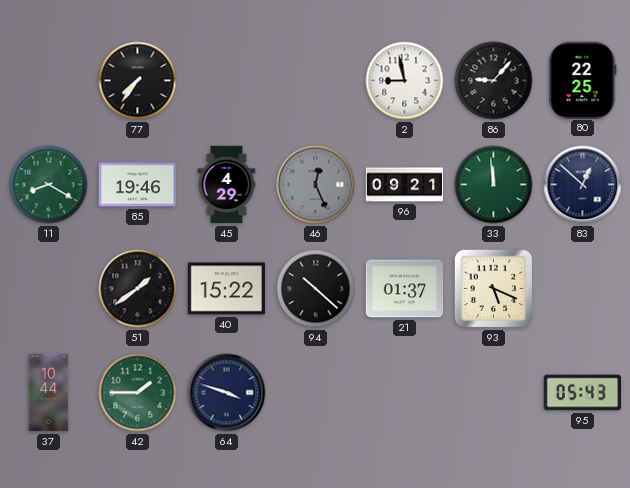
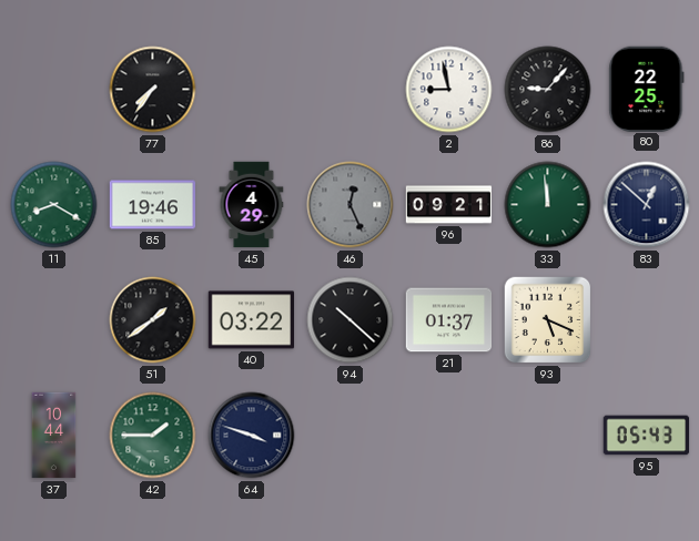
40: 15:22 -> 03:22 (252, 320)
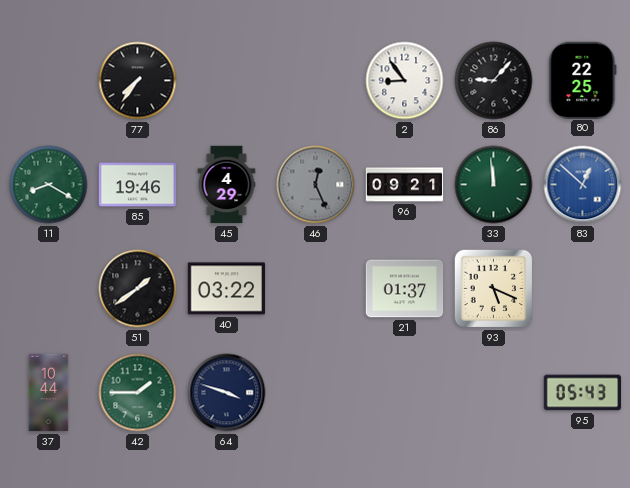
2: 8:58 -> 8:54 (405, 81)
83 dial: navy -> blue (583, 185)
94: 10:22 -> none (351, 320)
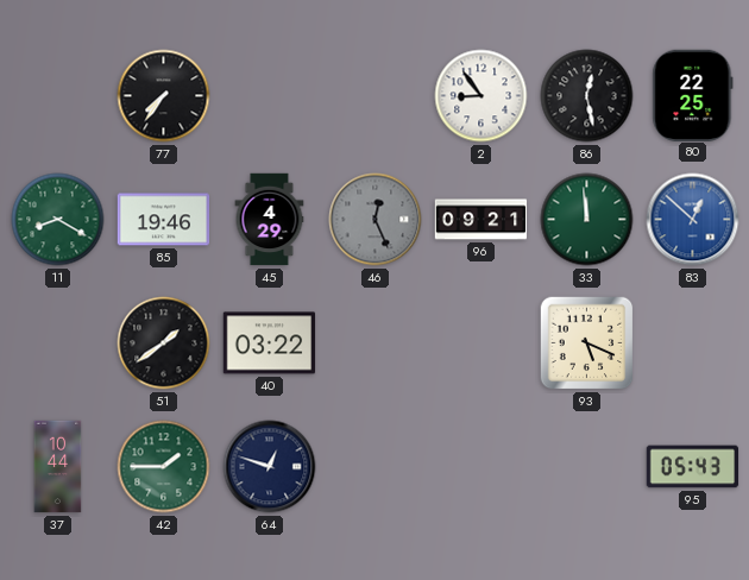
86: 9:07 -> 12:28 (587, 96)
21: 01:37 -> none (405, 289)
64: 3:48 -> 12:48 (270, 467)
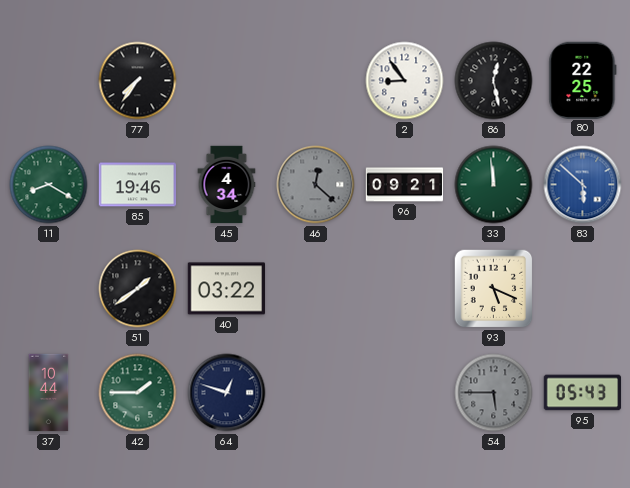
45: 4:29 -> 4:34 (227, 185)
46: 12:26 -> 12:22 (316, 185)
83: 12:52 -> 5:52 (583, 185)
54: none -> 5:45 (494, 393)
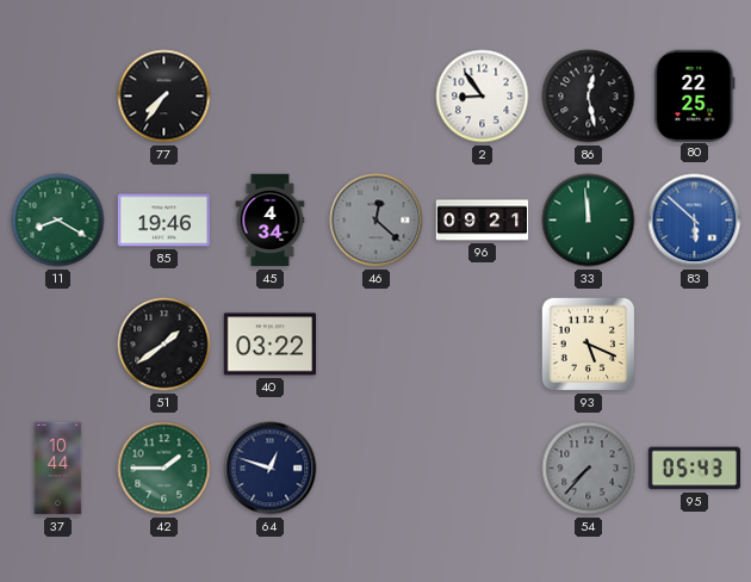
54: 5:45 -> 7:37 (589, 469)
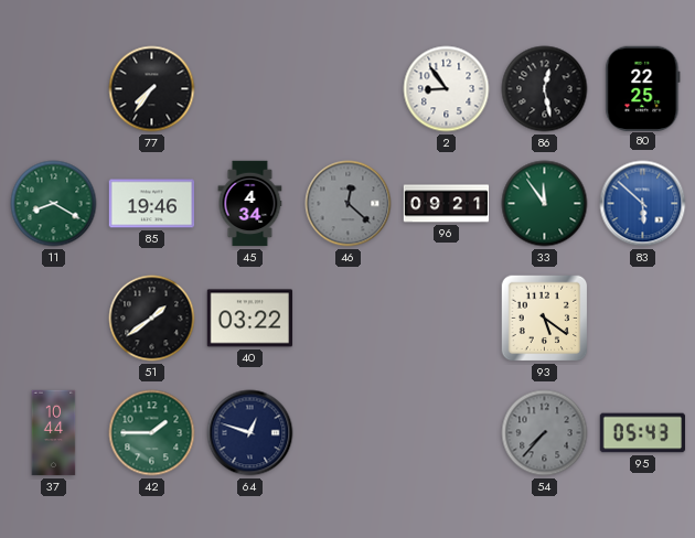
33: 11:59 -> 11:54 (545, 204)
93: 5:19 -> 5:21 (545, 319)
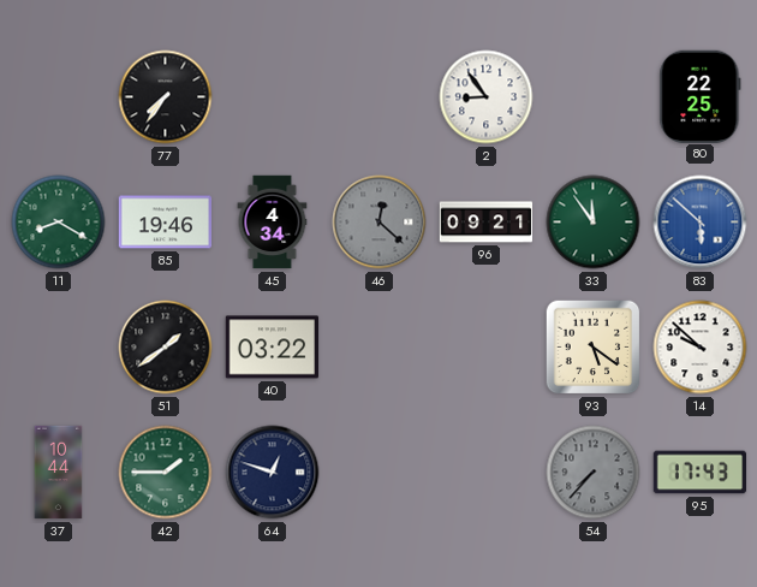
86: 12:28 -> none (545, 89)
14: none -> 9:52 (701, 348)
95: 05:43 -> 17:43 (701, 473)
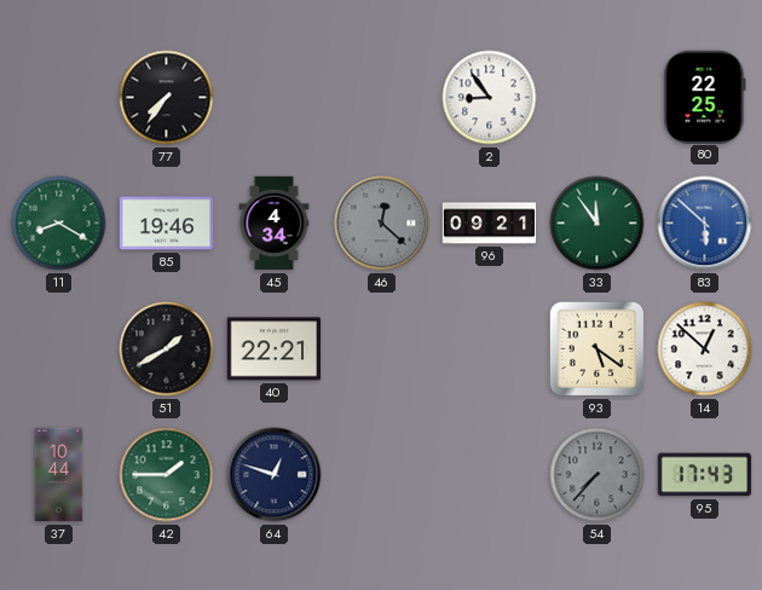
51: 1:39 -> 1:40 (167, 349)
40: 03:22 -> 22:21 (275, 349)
14: 9:52 -> 12:52 (705, 349)
